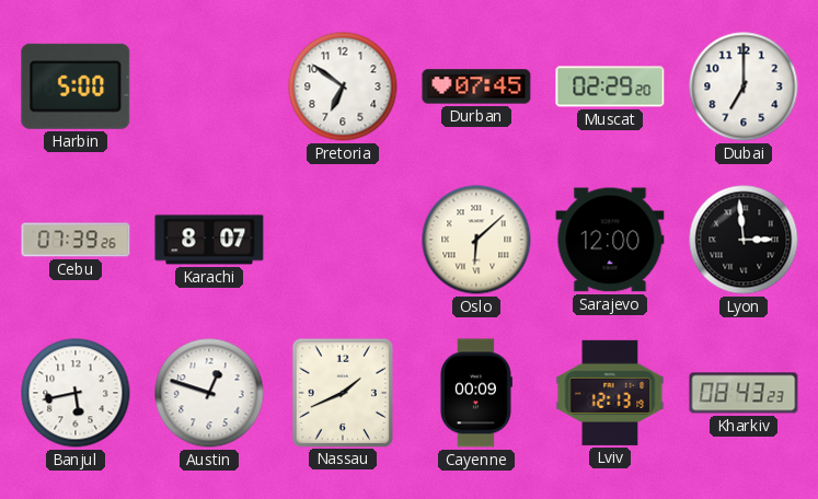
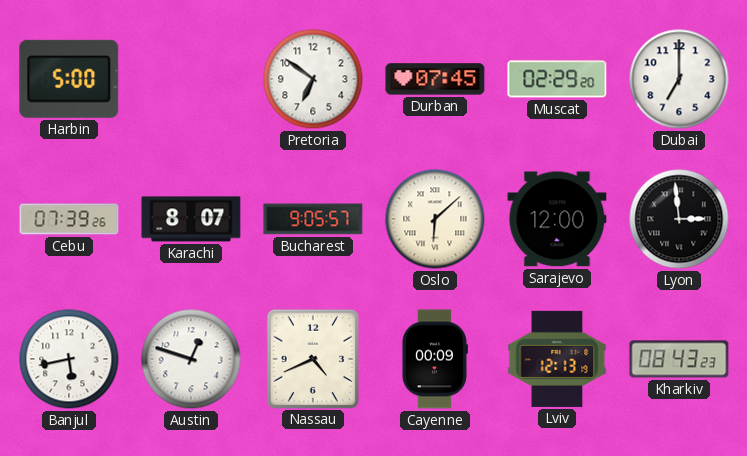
Bucharest: none -> 9:05 (313, 219)
Nassau: 1:41 -> 4:41 (312, 358)
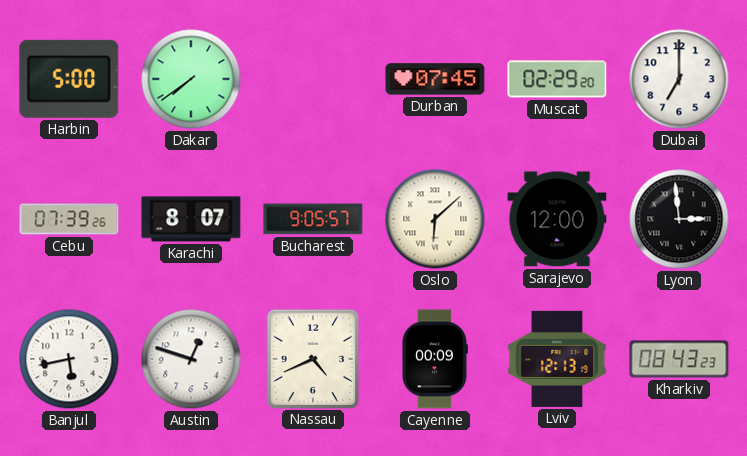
Dakar: none -> 7:39 (191, 79)
Pretoria: 6:51 -> none (313, 79)
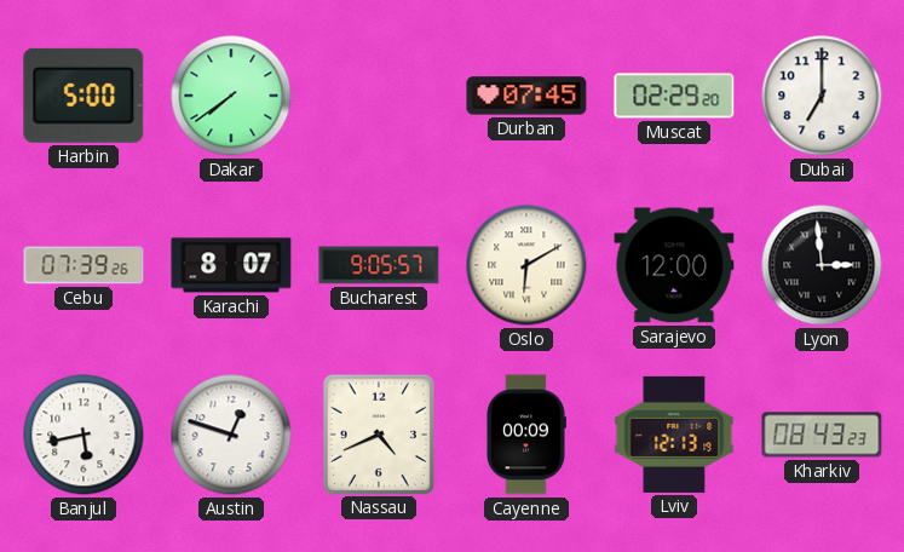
Oslo: 6:08 -> 6:10 (526, 265)
